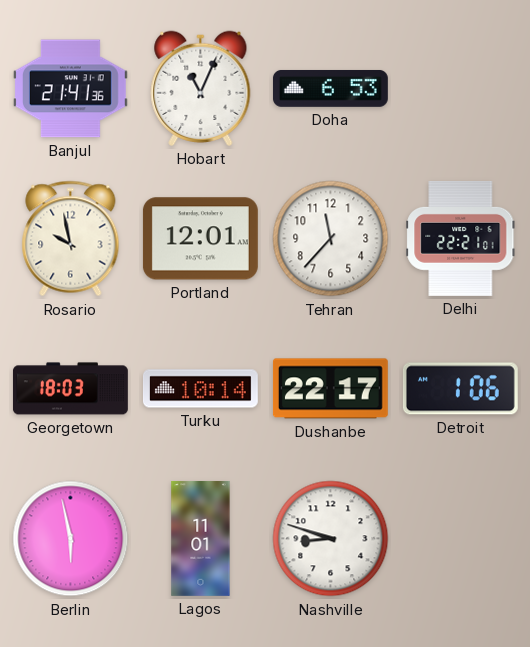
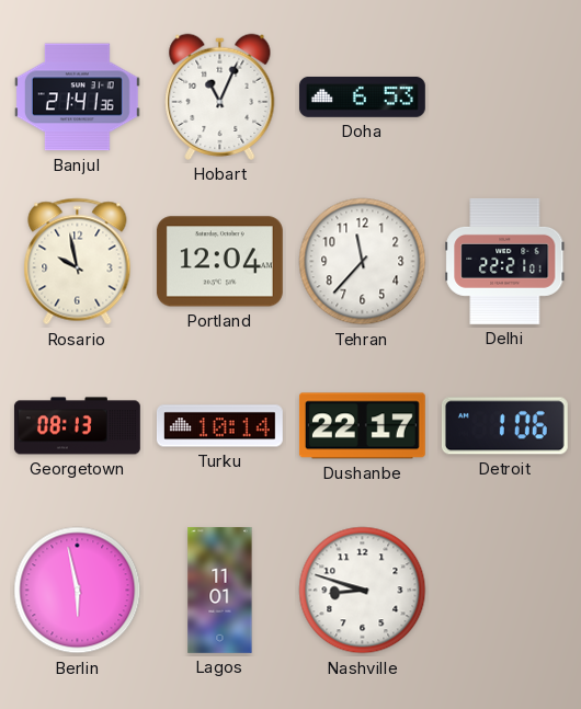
Portland: 12:01 -> 12:04 (219, 262)
Georgetown: 18:03 -> 08:13 (78, 426)
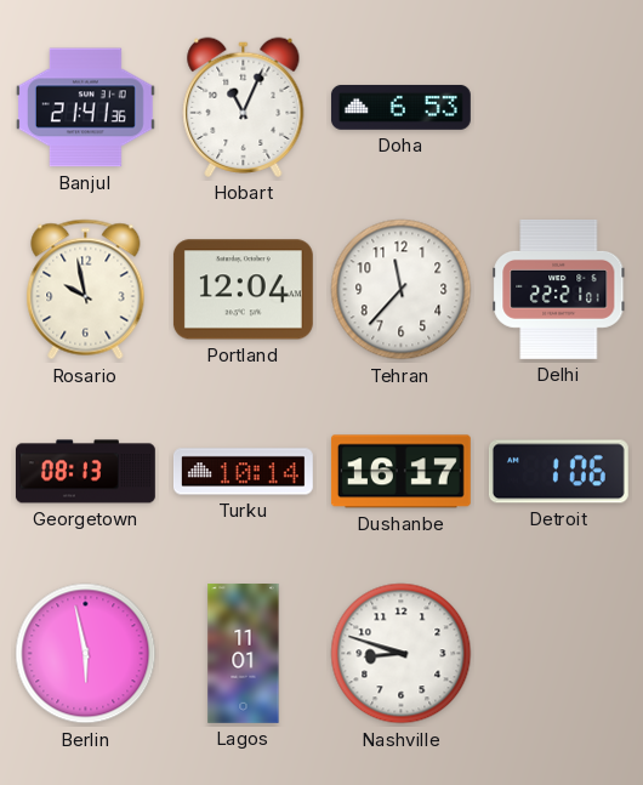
Dushanbe: 22:17 -> 16:17 (400, 472)
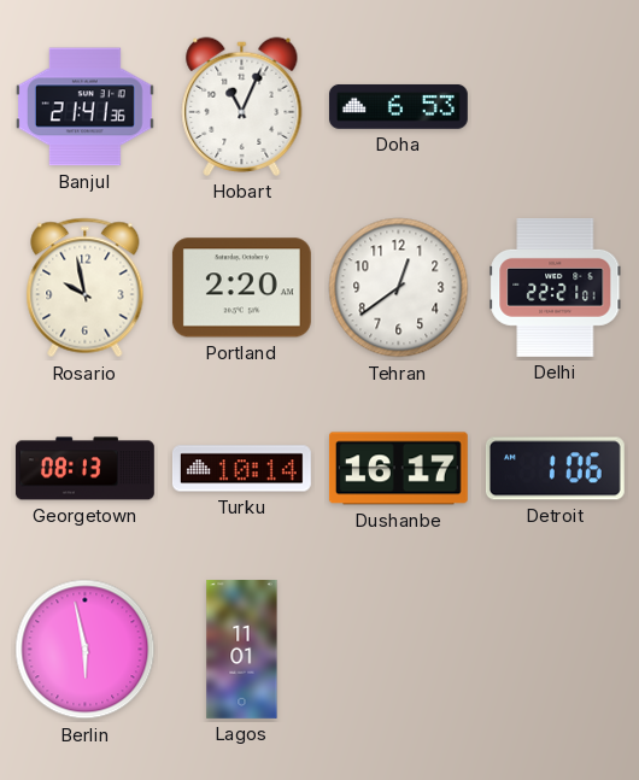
Portland: 12:04 -> 2:20 (241, 288)
Tehran: 11:37 -> 12:39 (399, 288)
Nashville: 8:48 -> none (402, 654)
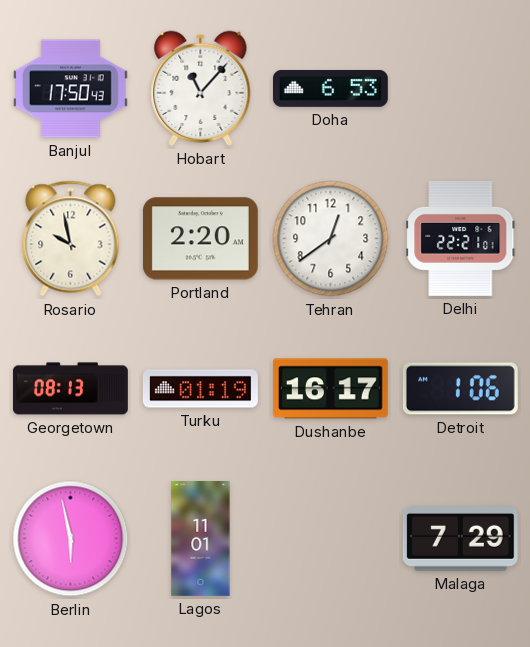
Banjul: 21:41 -> 17:50 (70, 89)
Hobart: 11:04 -> 11:07 (201, 88)
Turku: 10:14 -> 01:19 (200, 389)
Malaga: none -> 7:29 (460, 539)
